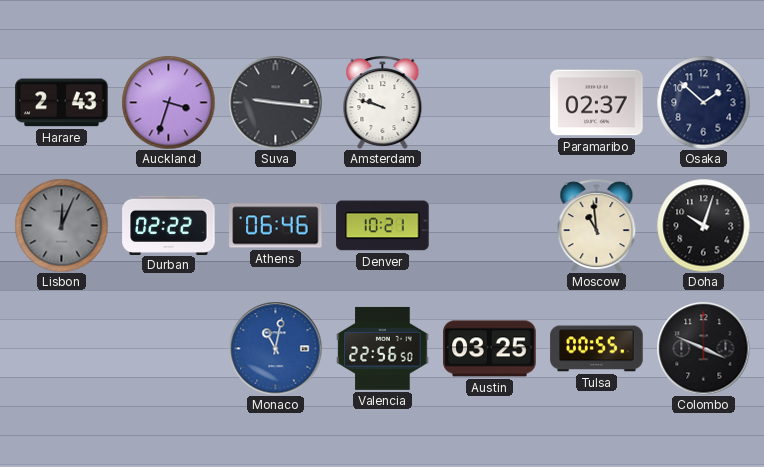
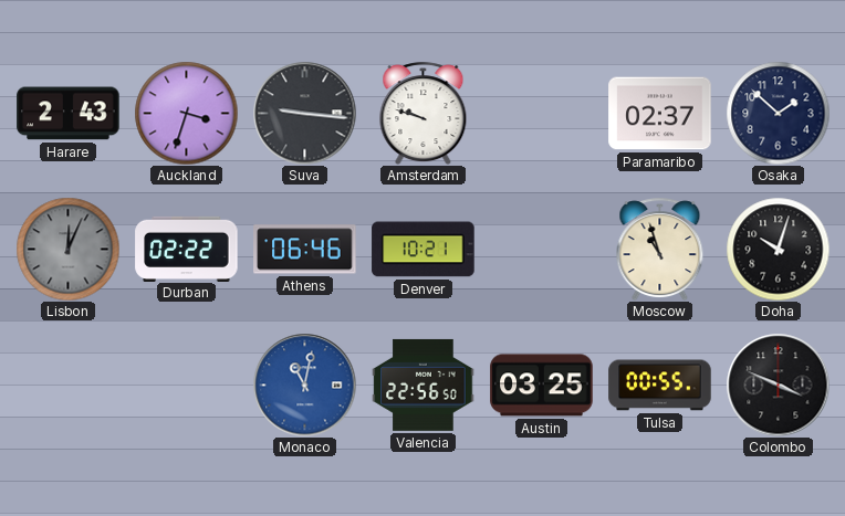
Moscow: 10:59 -> 10:57 (660, 249)
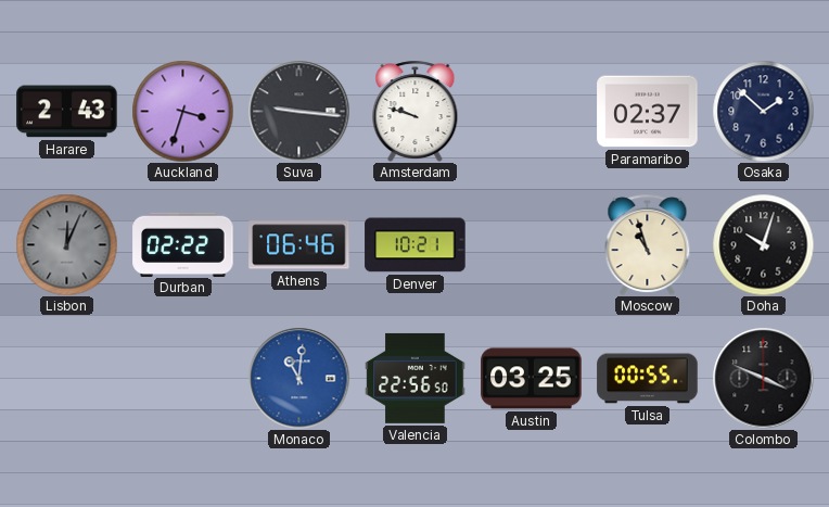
Monaco: 11:02 -> 11:01 (298, 378)
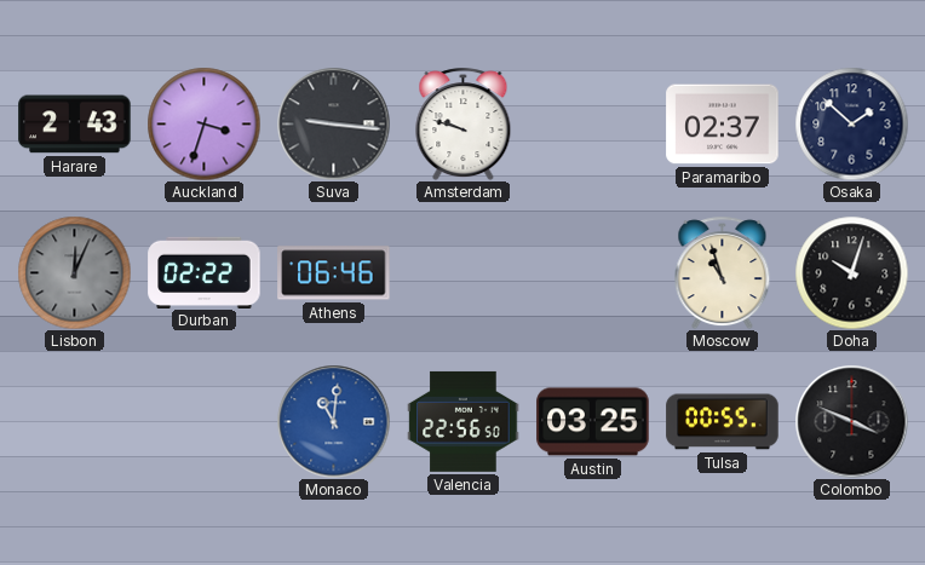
Denver: 10:21 -> none (416, 245)
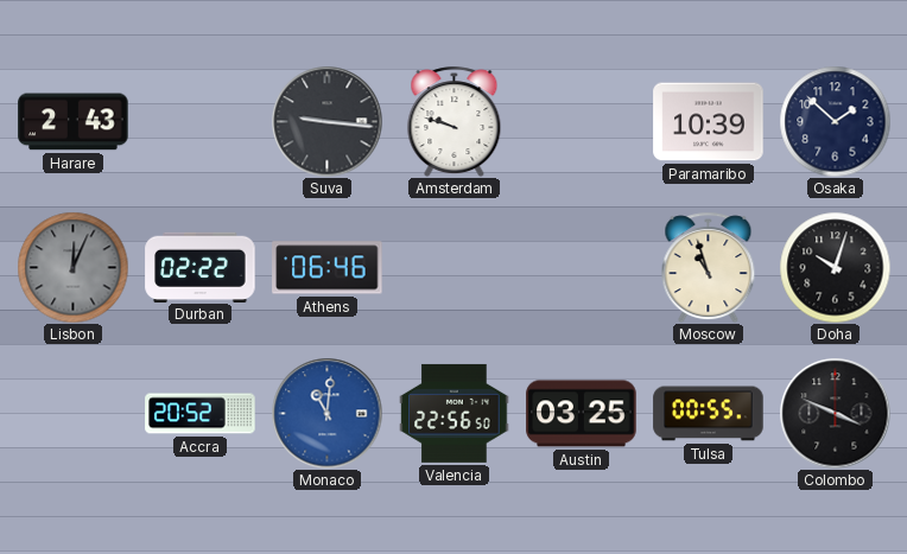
Auckland: 3:33 -> none (203, 123)
Paramaribo: 02:37 -> 10:39 (709, 122)
Accra: none -> 20:52 (201, 414)
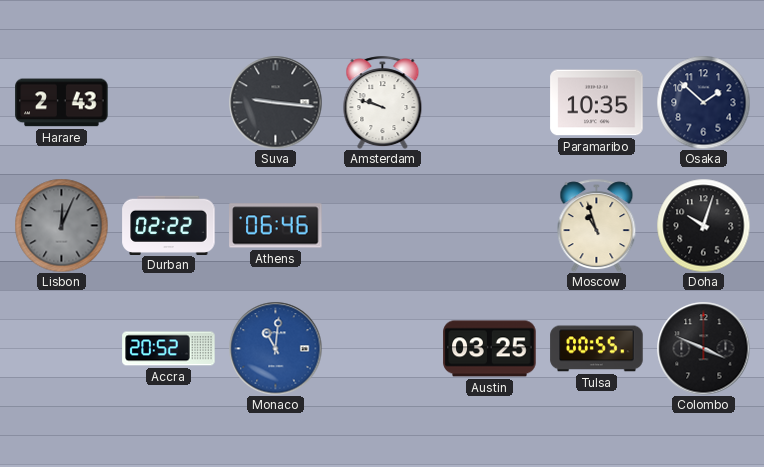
Paramaribo: 10:39 -> 10:35 (597, 103)
Valencia: 22:56 -> none (455, 413)
